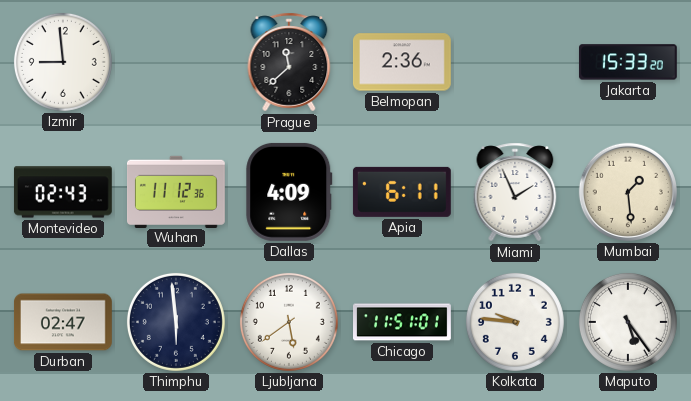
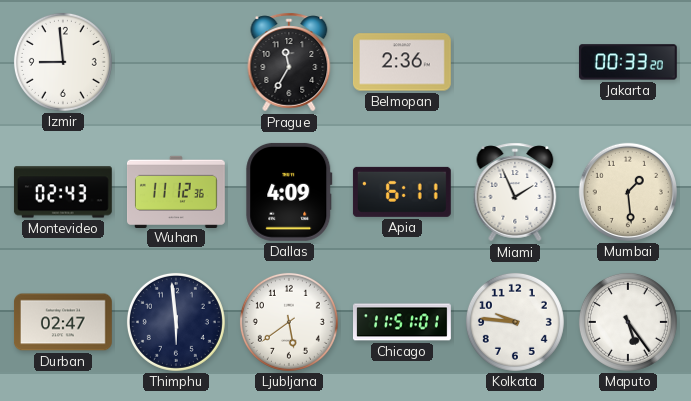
Prague: 11:38 -> 11:35 (289, 62)
Jakarta: 15:33 -> 00:33 (628, 62)
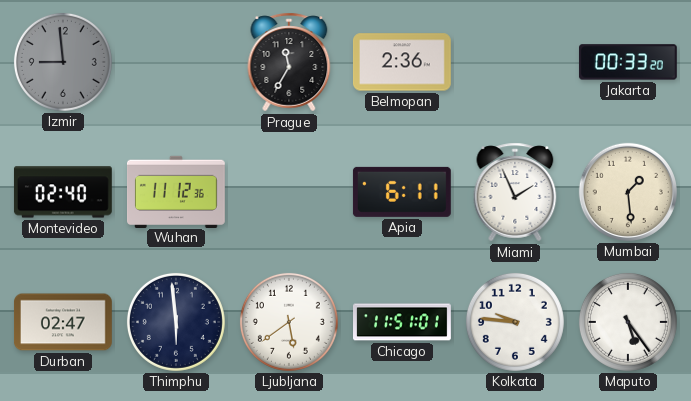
Izmir dial: white -> grey (63, 62)
Montevideo: 02:43 -> 02:40 (63, 192)
Dallas: 4:09 -> none (289, 192)
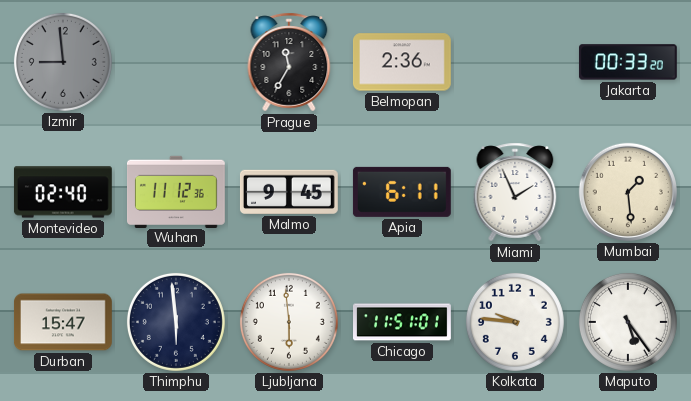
Malmo: none -> 9:45 (289, 192)
Durban: 02:47 -> 15:47 (63, 322)
Ljubljana: 5:39 -> 5:59 (289, 322)
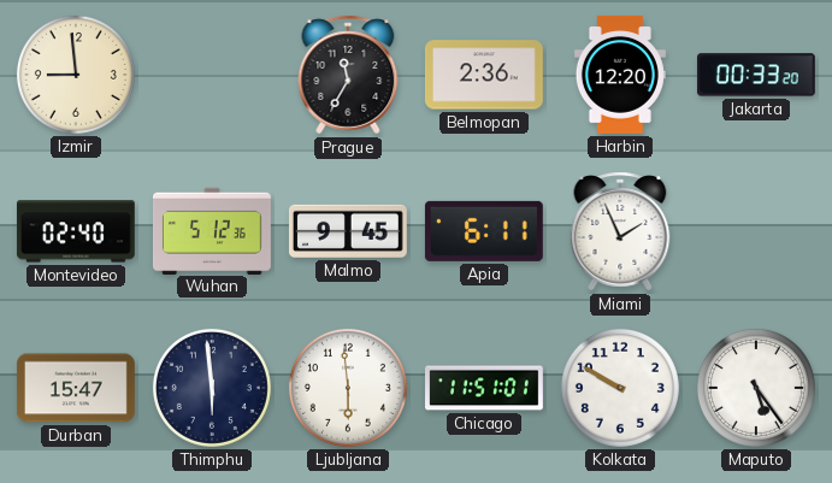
Izmir dial: grey -> cream (76, 75)
Harbin: none -> 12:20 (620, 75)
Wuhan: 11:12 -> 5:12 (213, 230)
Mumbai: 1:29 -> none (628, 192)
Kolkata: 9:46 -> 9:50 (620, 388)
